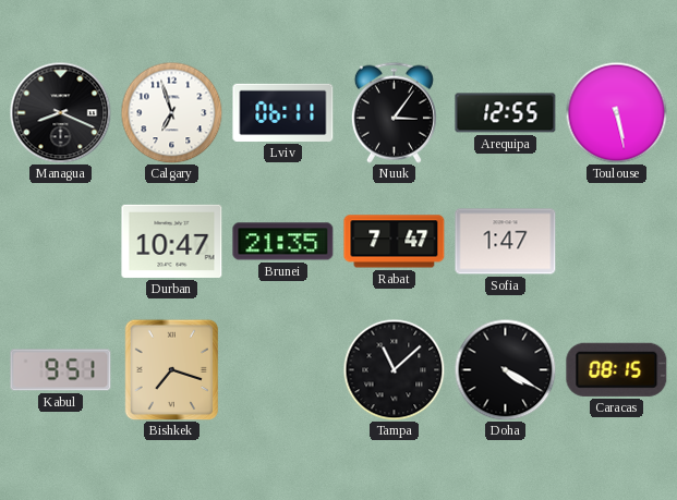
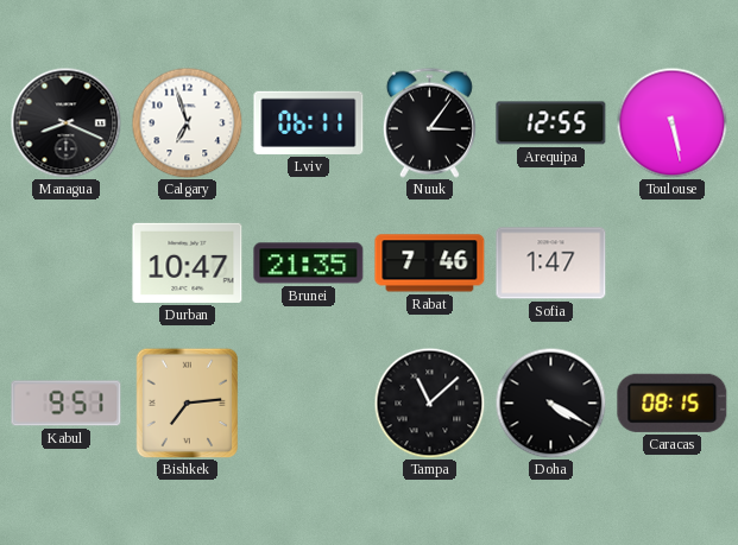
Rabat: 7:47 -> 7:46 (430, 264)
Bishkek: 7:18 -> 7:14 (188, 403)
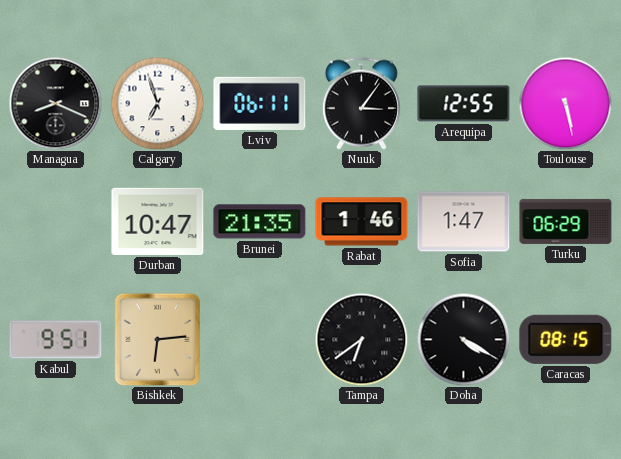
Rabat: 7:46 -> 1:46 (362, 222)
Turku: none -> 06:29 (566, 221)
Bishkek: 7:14 -> 6:14 (158, 339)
Tampa: 11:08 -> 6:39 (361, 339)
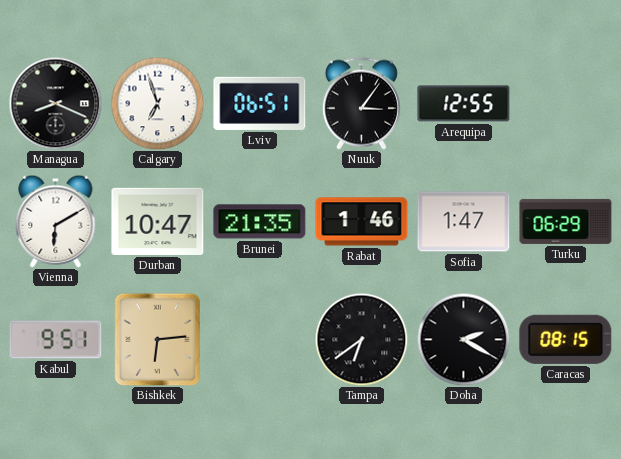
Lviv: 06:11 -> 06:51 (260, 103)
Toulouse: 5:28 -> none (565, 103)
Vienna: none -> 6:10 (56, 221)
Doha: 4:20 -> 2:20 (463, 339)
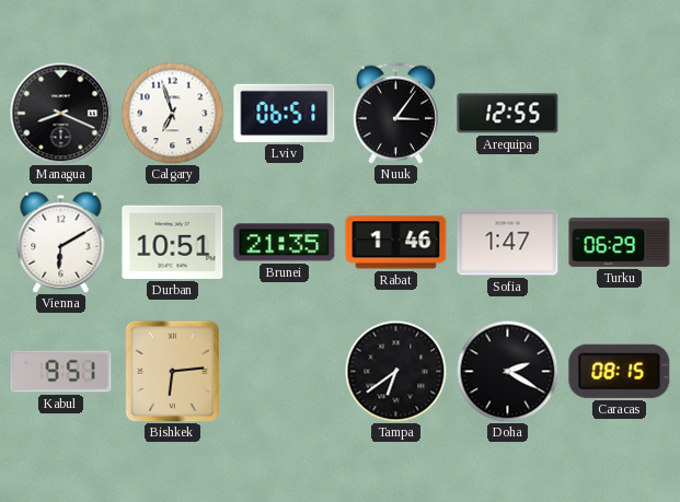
Durban: 10:47 -> 10:51 (173, 242)
